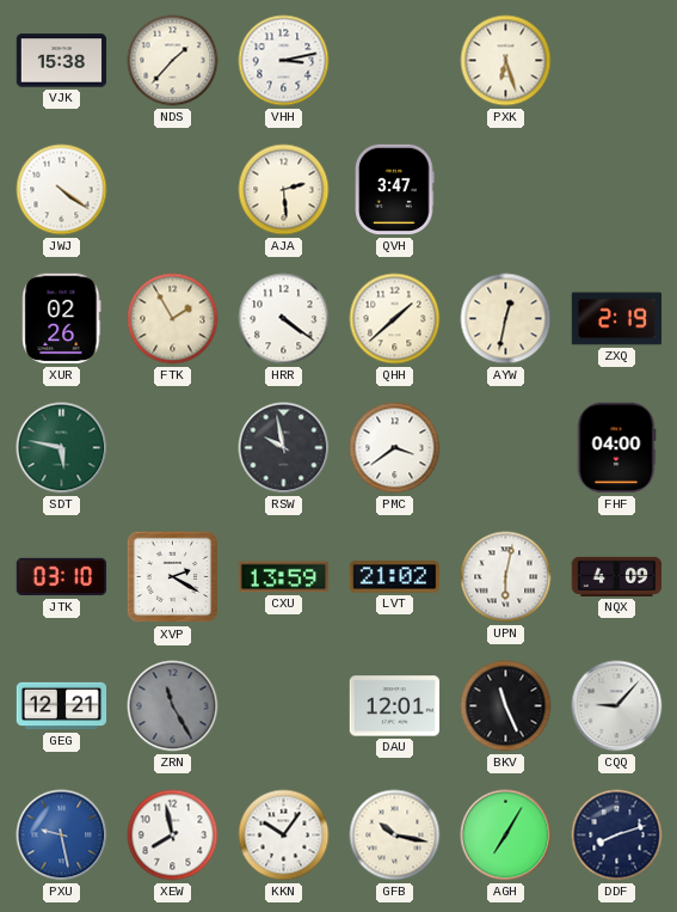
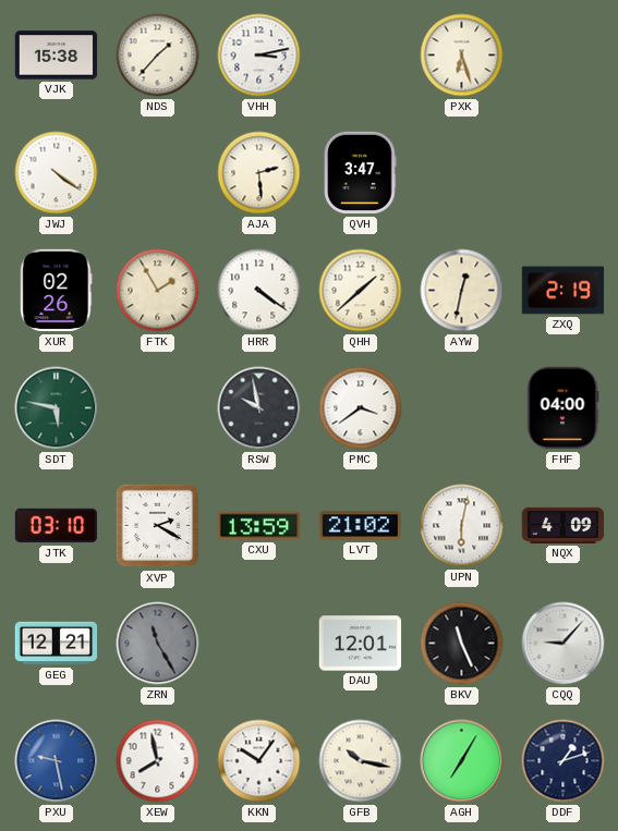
DDF: 8:12 -> 1:12 (564, 761)
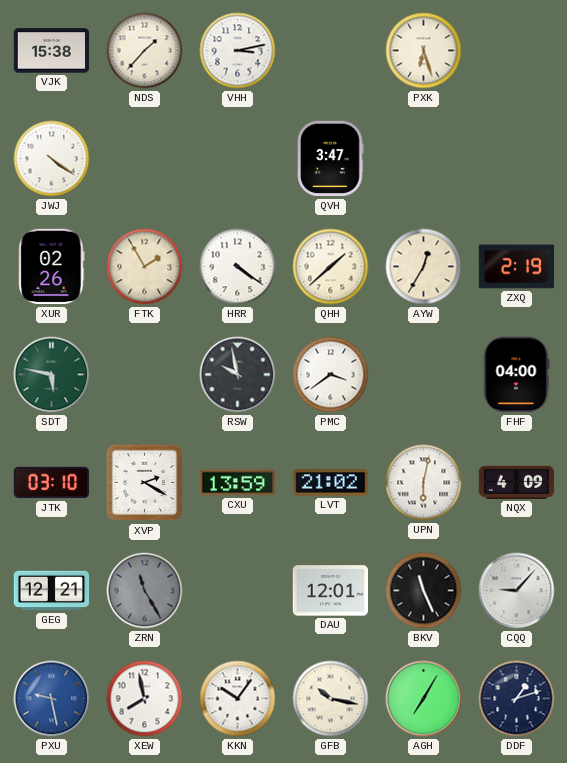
AJA: 2:29 -> none (259, 173)
AYW: 12:32 -> 12:35 (424, 267)
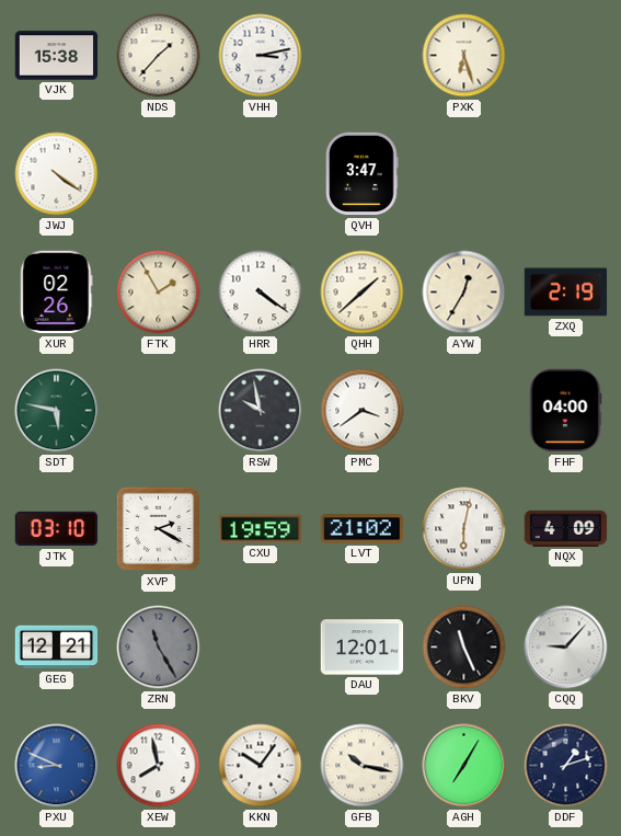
CXU: 13:59 -> 19:59 (261, 529)
PXU: 9:28 -> 8:49 (57, 766)
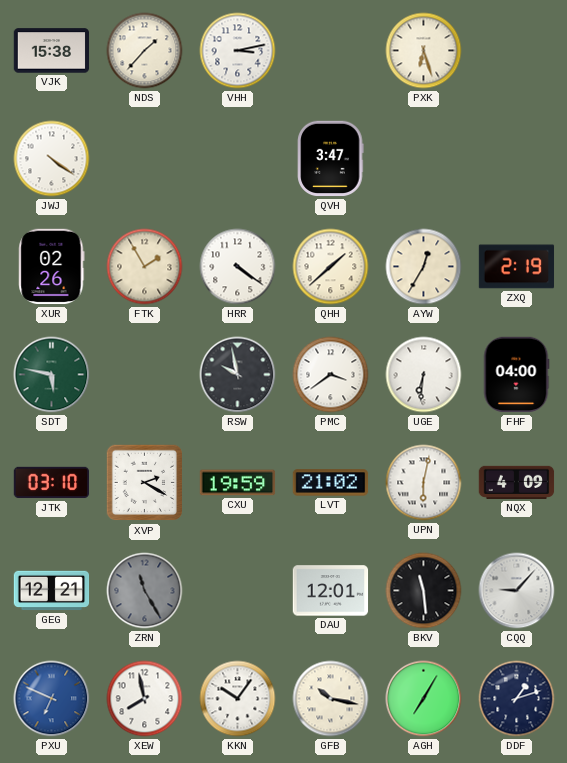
UGE: none -> 6:31 (424, 375)
BKV: 11:26 -> 11:29 (424, 591)
PXU: 8:49 -> 6:49 (52, 699)
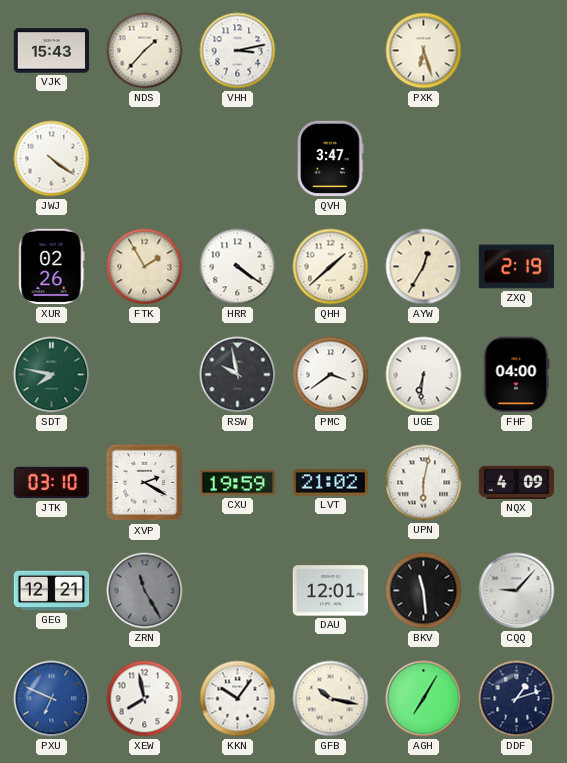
VJK: 15:38 -> 15:43 (52, 51)
SDT: 5:47 -> 7:47 (52, 375)
